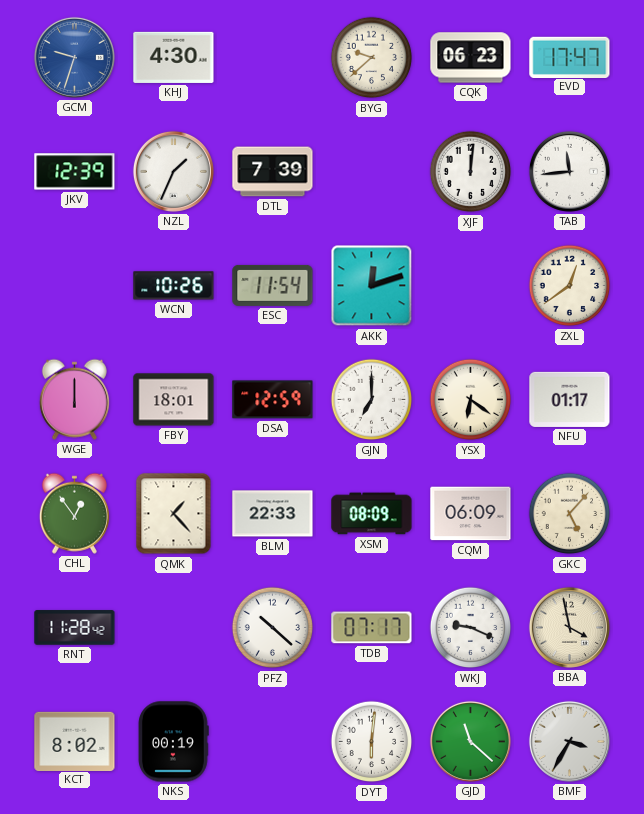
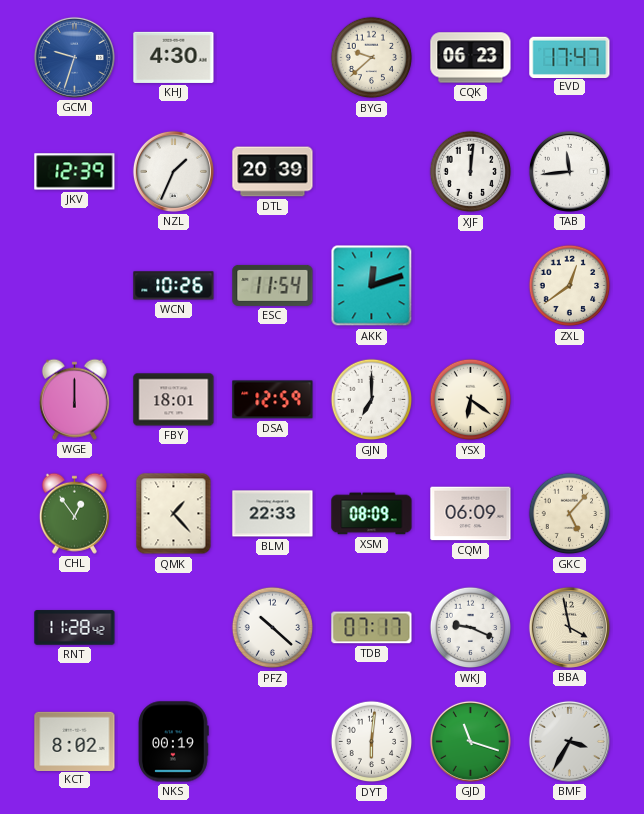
DTL: 7:39 -> 20:39 (273, 172)
NFU: 01:17 -> none (570, 399)
GJD: 11:22 -> 11:18 (470, 741)
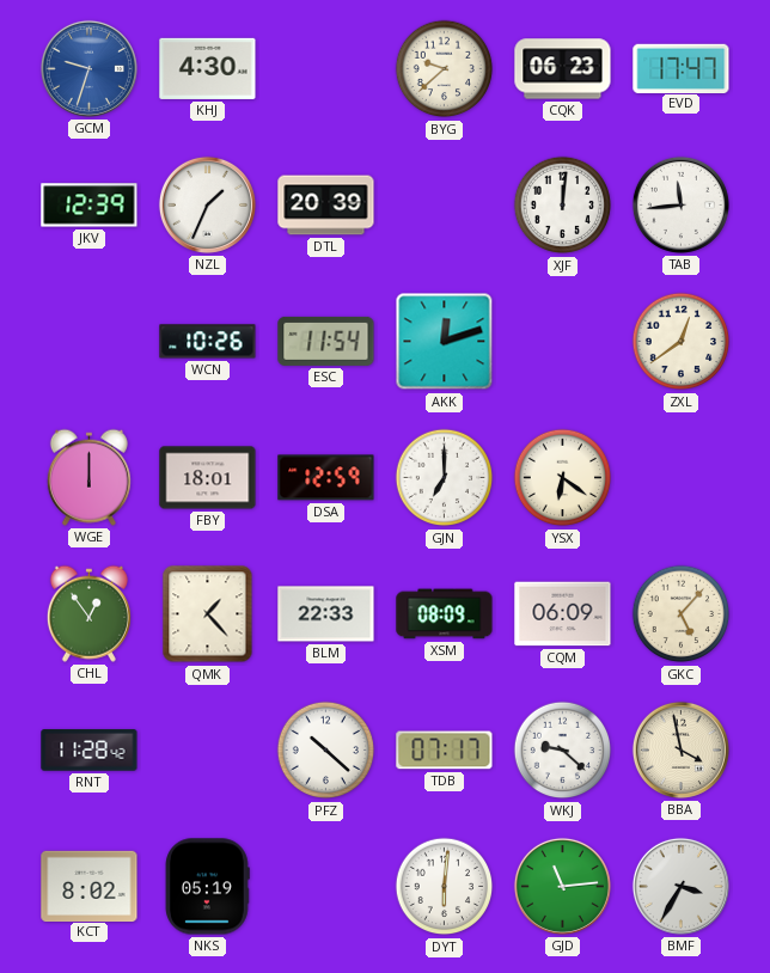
WKJ: 9:19 -> 9:22 (563, 751)
NKS: 00:19 -> 05:19 (207, 887)
GJD: 11:18 -> 11:14 (562, 886)
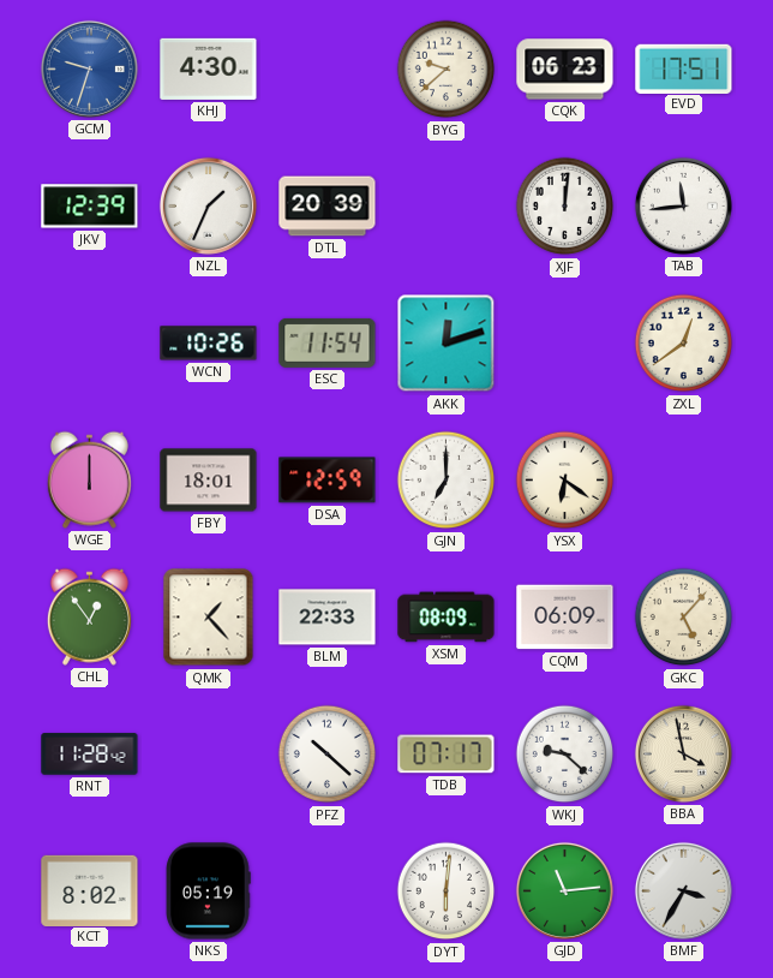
EVD: 17:47 -> 17:51 (684, 68)
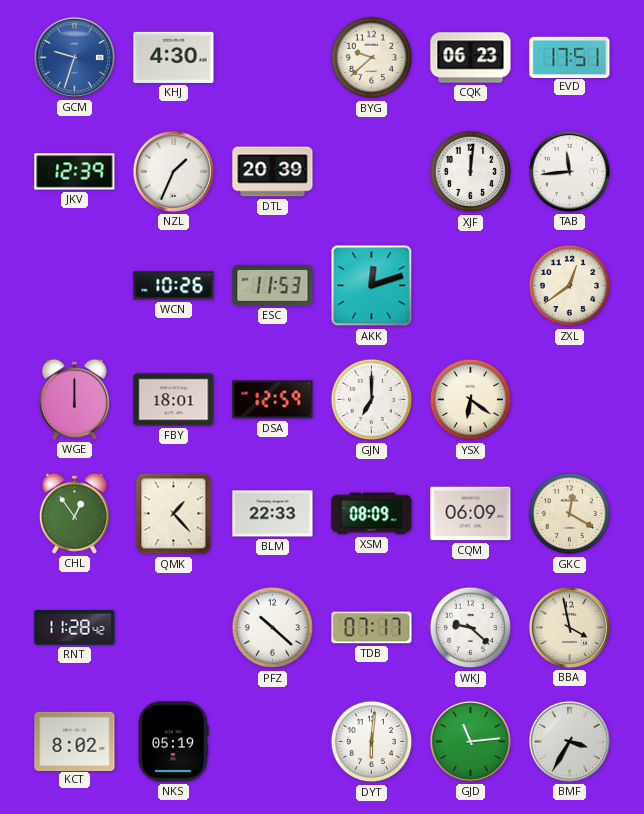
ESC: 11:54 -> 11:53 (273, 285)
GKC: 5:07 -> 12:20 (570, 514)
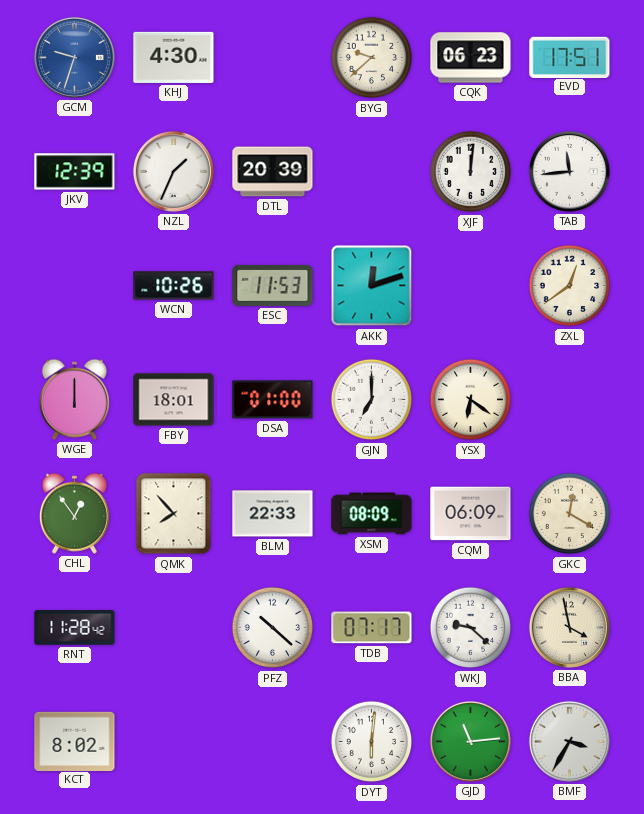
DSA: 12:59 -> 01:00 (273, 400)
QMK: 1:23 -> 7:53 (174, 514)
NKS: 05:19 -> none (173, 742)
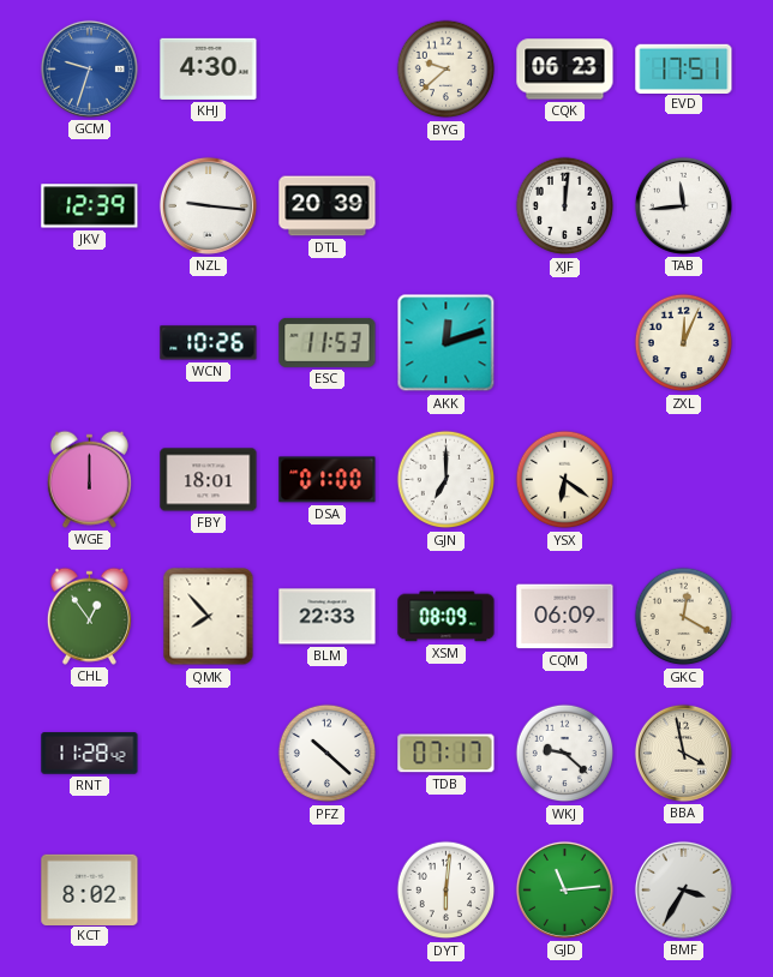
NZL: 1:34 -> 9:16 (208, 205)
ZXL: 12:39 -> 12:04 (684, 343)
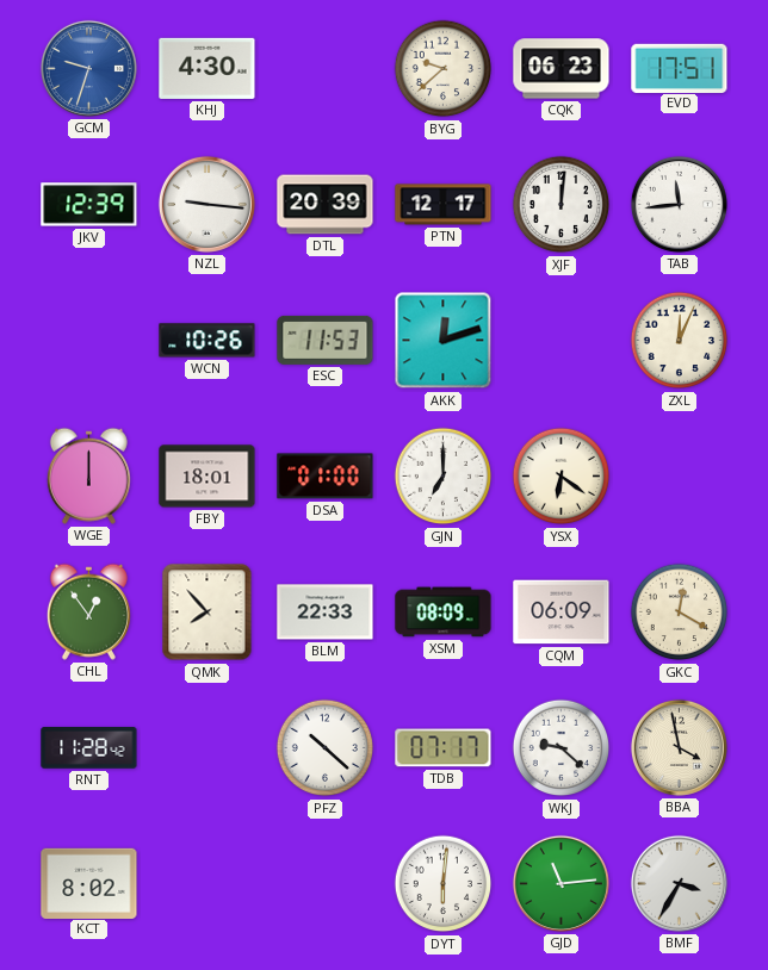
PTN: none -> 12:17 (444, 205)
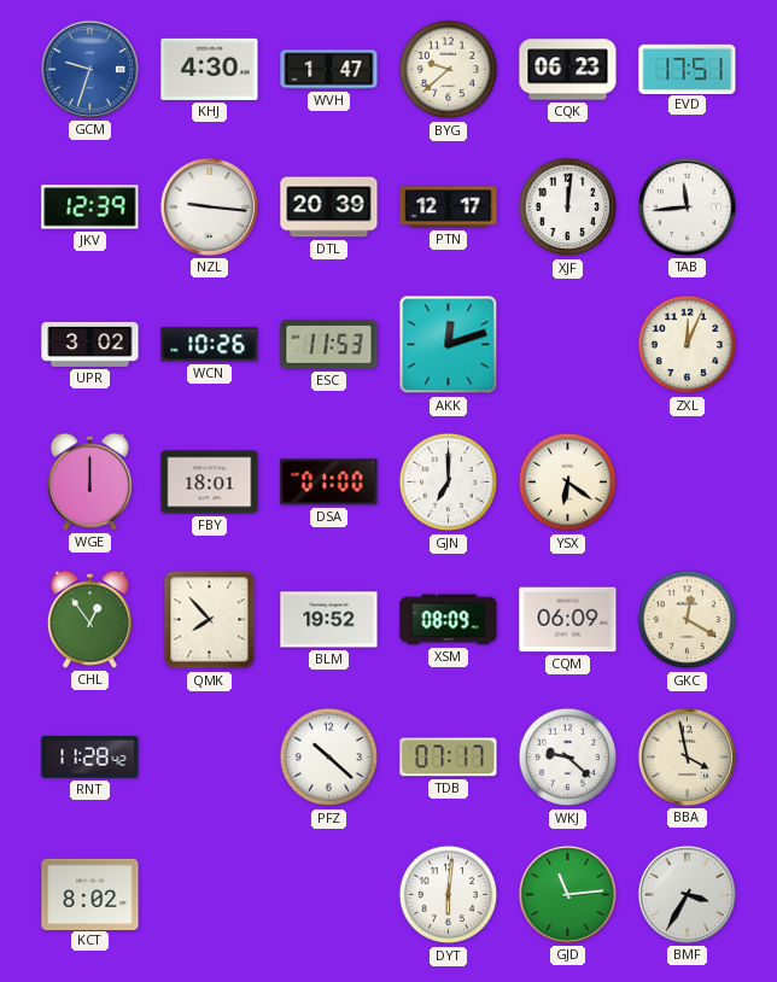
WVH: none -> 1:47 (329, 70)
UPR: none -> 3:02 (90, 344)
BLM: 22:33 -> 19:52 (329, 620)
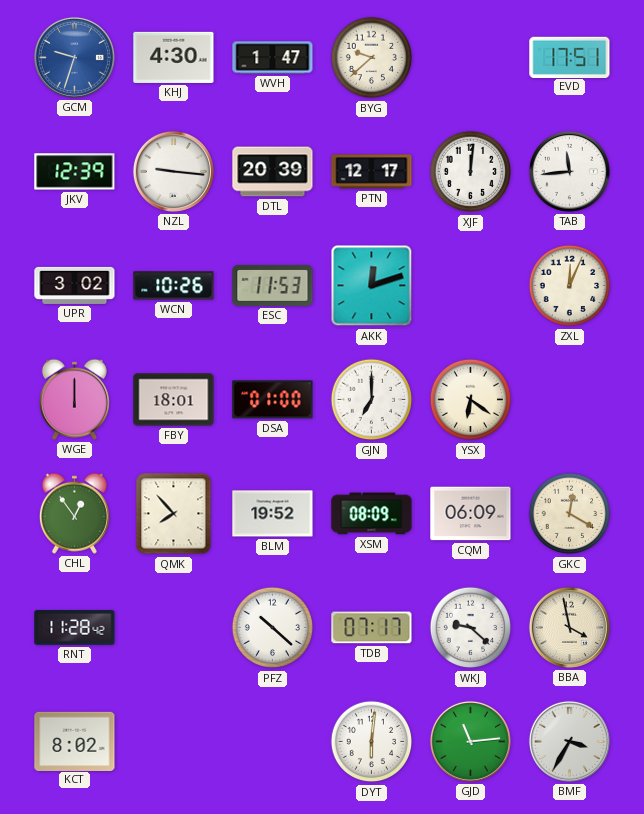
CQK: 06:23 -> none (568, 70)
